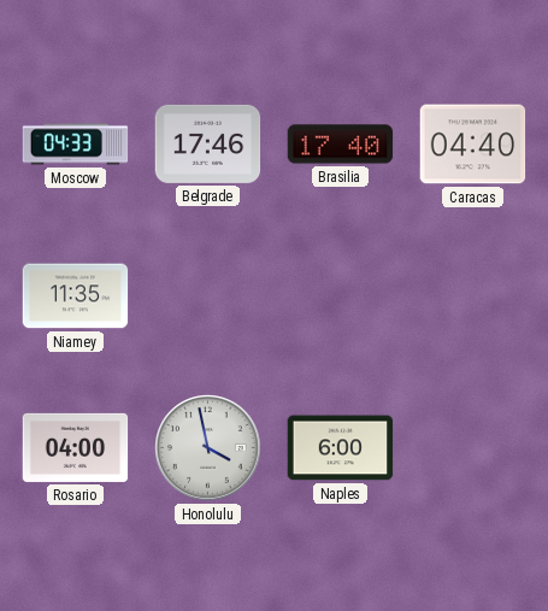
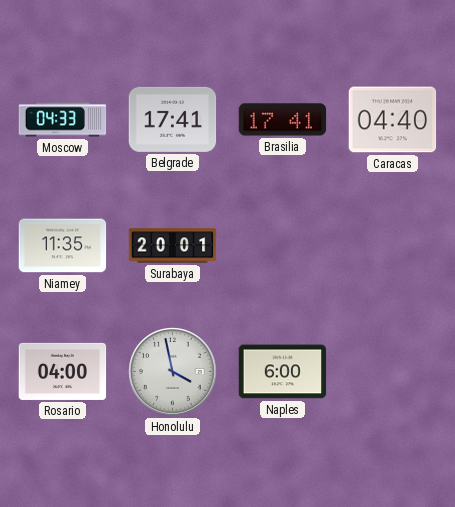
Belgrade: 17:46 -> 17:41 (173, 119)
Brasilia: 17:40 -> 17:41 (283, 120)
Surabaya: none -> 20:01 (173, 246)
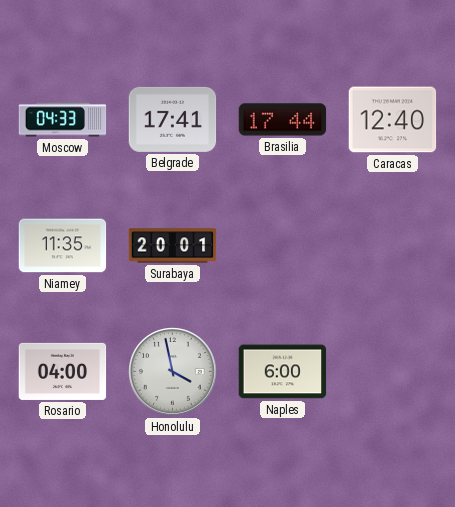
Brasilia: 17:41 -> 17:44 (283, 120)
Caracas: 04:40 -> 12:40 (393, 120)
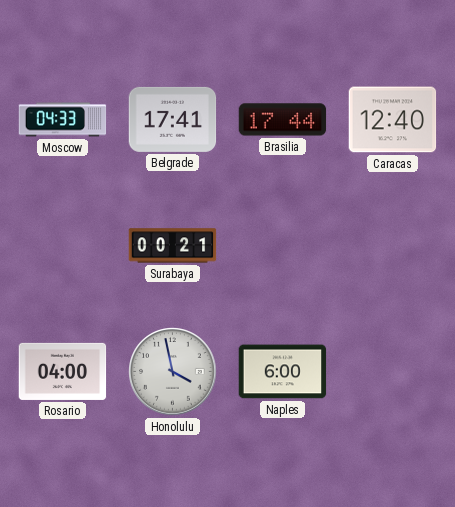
Niamey: 11:35 -> none (63, 246)
Surabaya: 20:01 -> 00:21 (173, 246)
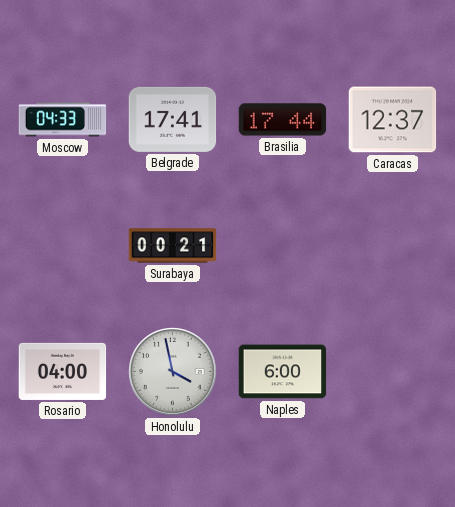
Caracas: 12:40 -> 12:37 (393, 120)
